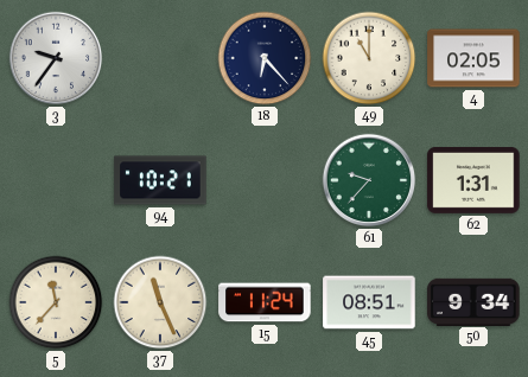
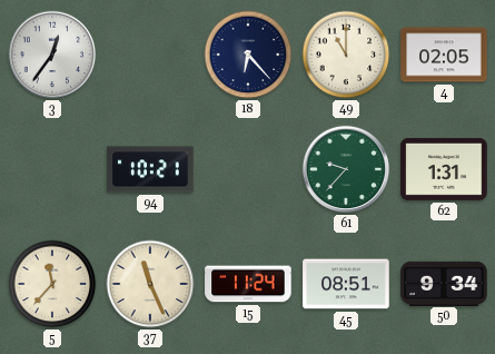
3: 9:36 -> 12:36 (52, 55)
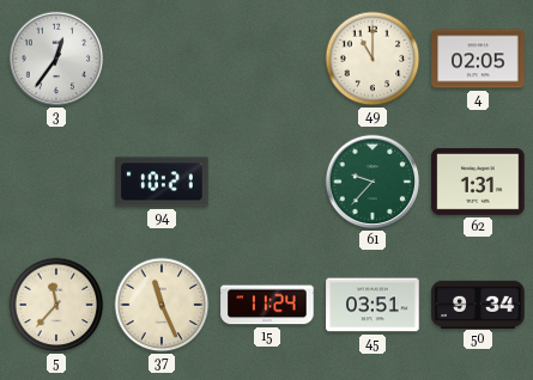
18: 6:23 -> none (248, 55)
45: 08:51 -> 03:51 (373, 305)
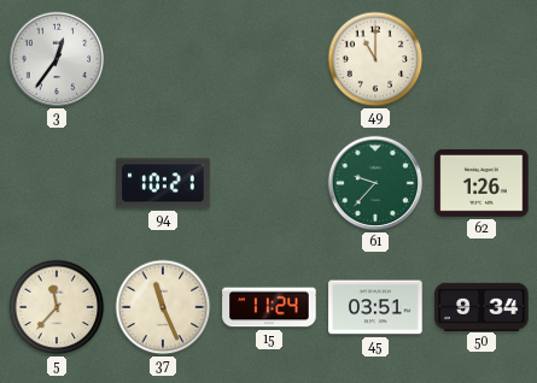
4: 02:05 -> none (478, 59)
62: 1:31 -> 1:26 (481, 183)
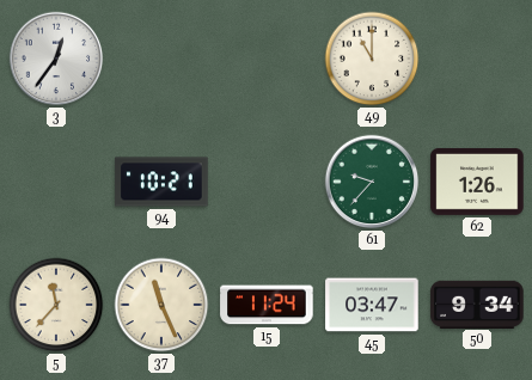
45: 03:51 -> 03:47 (372, 305)
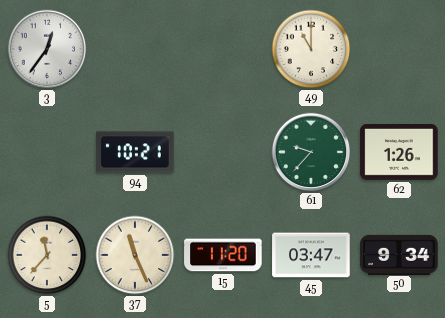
15: 11:24 -> 11:20 (223, 255)
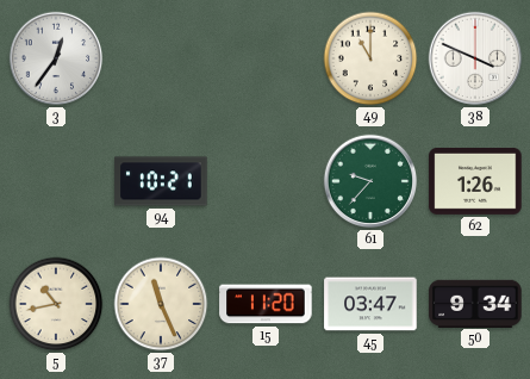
38: none -> 3:49 (475, 58)
5: 11:37 -> 10:43 (56, 304)
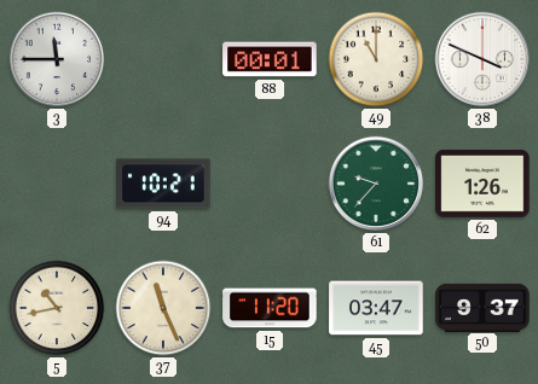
3: 12:36 -> 11:45 (57, 59)
88: none -> 00:01 (270, 59)
50: 9:34 -> 9:37 (482, 307)
